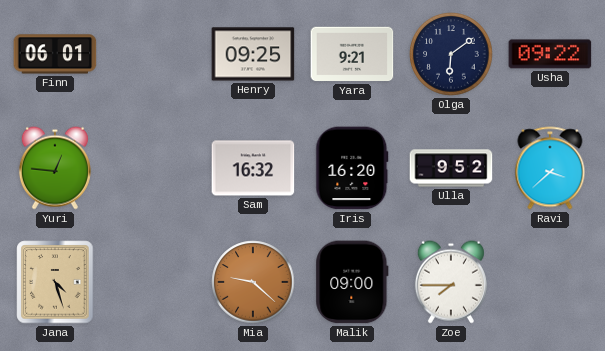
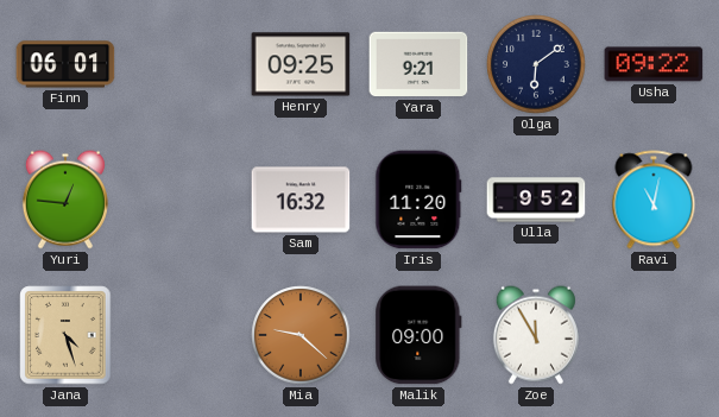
Iris: 16:20 -> 11:20 (418, 200)
Ravi: 3:38 -> 11:02 (654, 200)
Zoe: 7:45 -> 11:55 (536, 335)
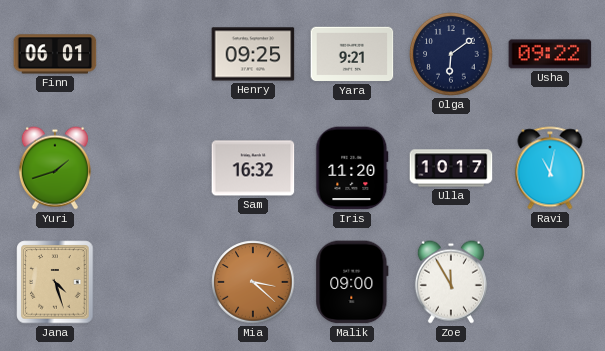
Yuri: 12:46 -> 1:42 (55, 168)
Ulla: 9:52 -> 10:17 (451, 168)
Mia: 9:22 -> 3:22 (253, 282)
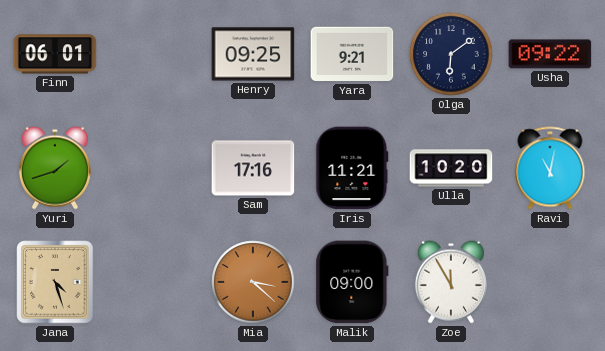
Sam: 16:32 -> 17:16 (253, 168)
Iris: 11:20 -> 11:21 (352, 168)
Ulla: 10:17 -> 10:20 (451, 168)
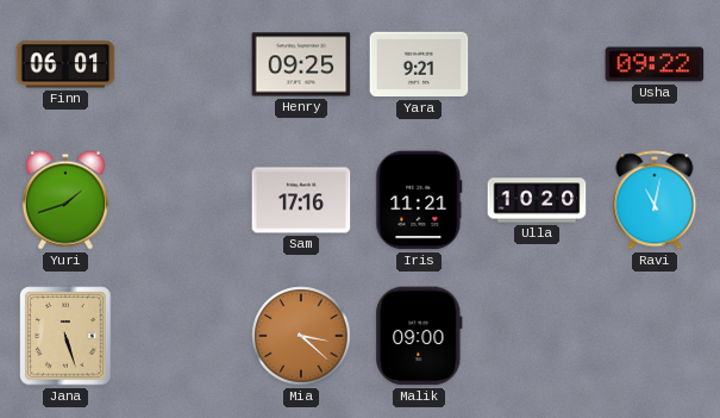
Olga: 6:09 -> none (451, 54)
Jana: 4:27 -> 5:27 (65, 336)
Zoe: 11:55 -> none (451, 282)
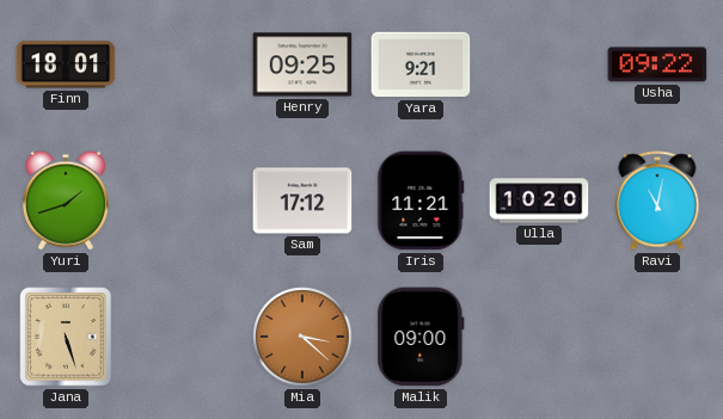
Finn: 06:01 -> 18:01 (66, 64)
Sam: 17:16 -> 17:12 (302, 201)
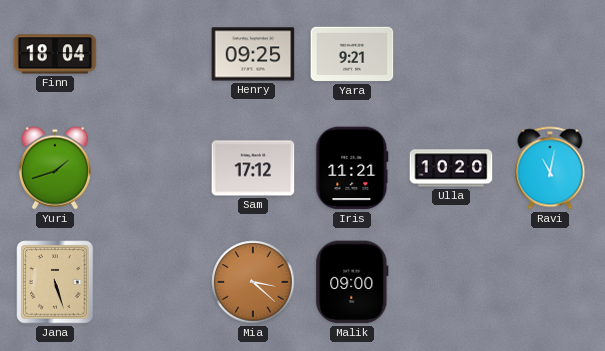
Finn: 18:01 -> 18:04 (55, 54)
Usha: 09:22 -> none (657, 64)
